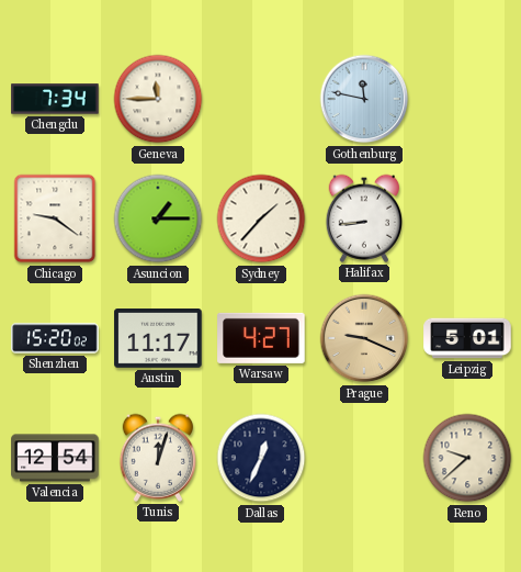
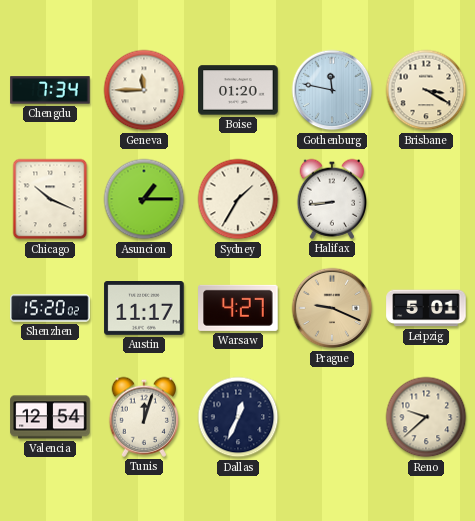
Boise: none -> 01:20 (238, 90)
Brisbane: none -> 3:20 (426, 90)
Chicago: 9:21 -> 10:19 (50, 199)
Sydney: 1:37 -> 1:35 (238, 199)
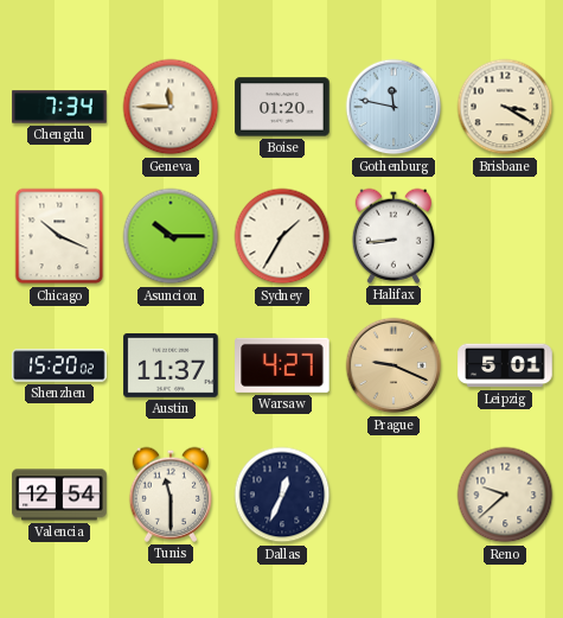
Asuncion: 1:15 -> 10:15 (171, 236)
Austin: 11:17 -> 11:37 (171, 367)
Tunis: 12:03 -> 11:30 (169, 495)
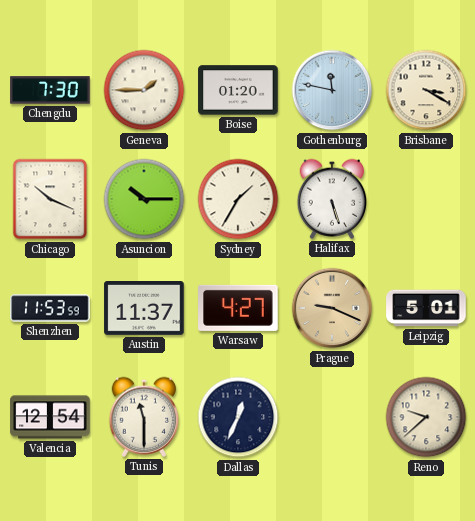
Chengdu: 7:34 -> 7:30 (50, 90)
Geneva: 11:45 -> 1:45 (144, 90)
Halifax: 8:44 -> 5:27 (331, 199)
Shenzhen: 15:20 -> 11:53 (50, 308)
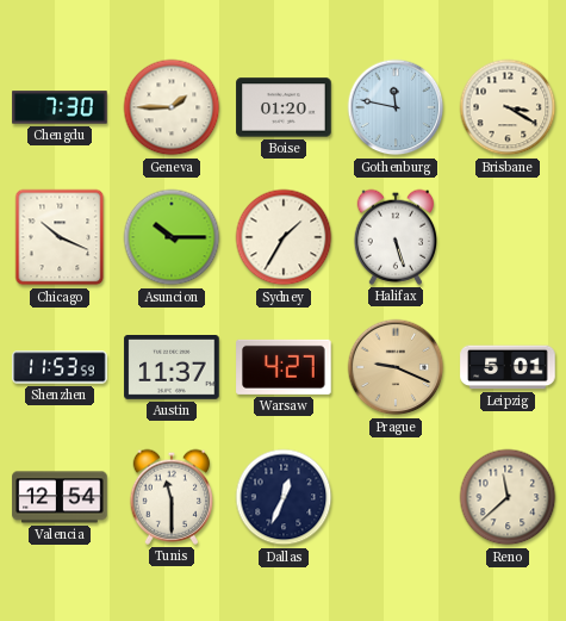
Reno: 9:38 -> 11:38 (508, 497)
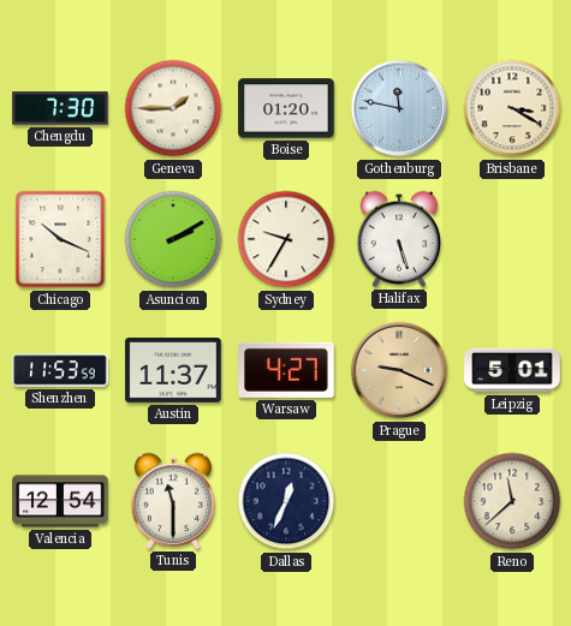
Asuncion: 10:15 -> 2:10 (173, 239)
Sydney: 1:35 -> 9:35 (286, 239)
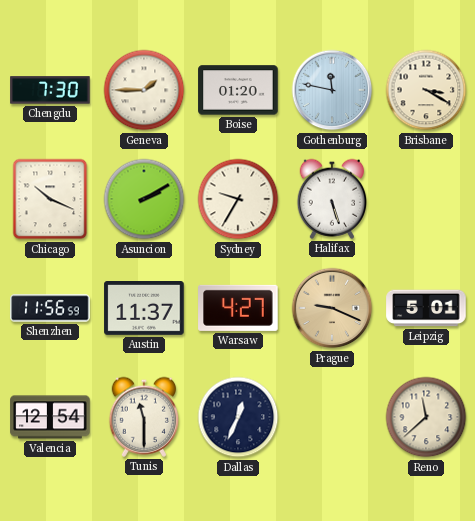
Shenzhen: 11:53 -> 11:56 (50, 308)
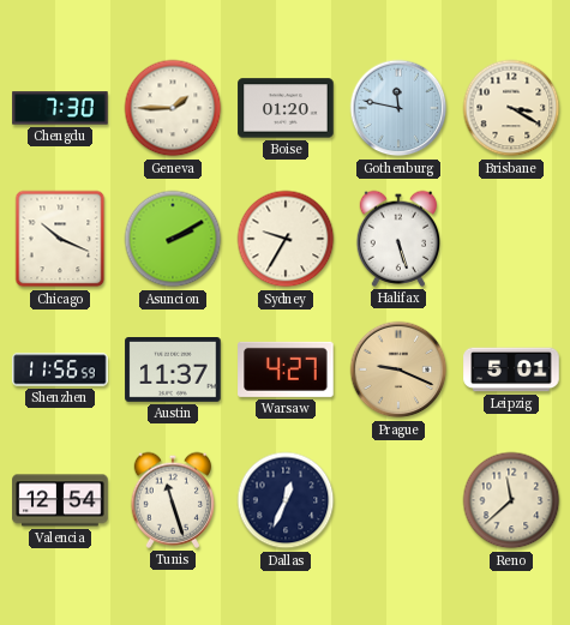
Tunis: 11:30 -> 11:27 (172, 500)
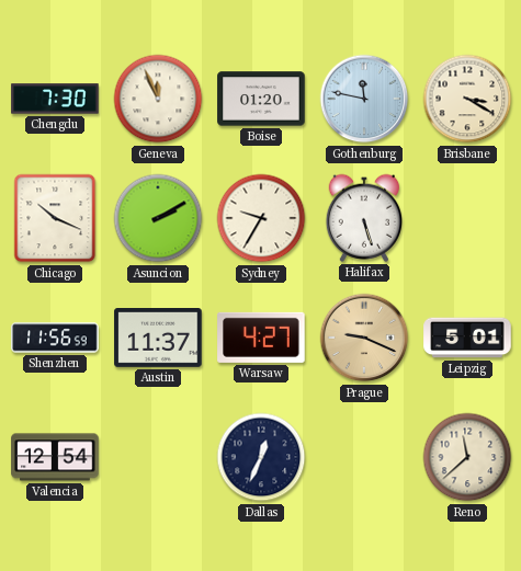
Geneva: 1:45 -> 11:56 (158, 99)
Tunis: 11:27 -> none (172, 500)
